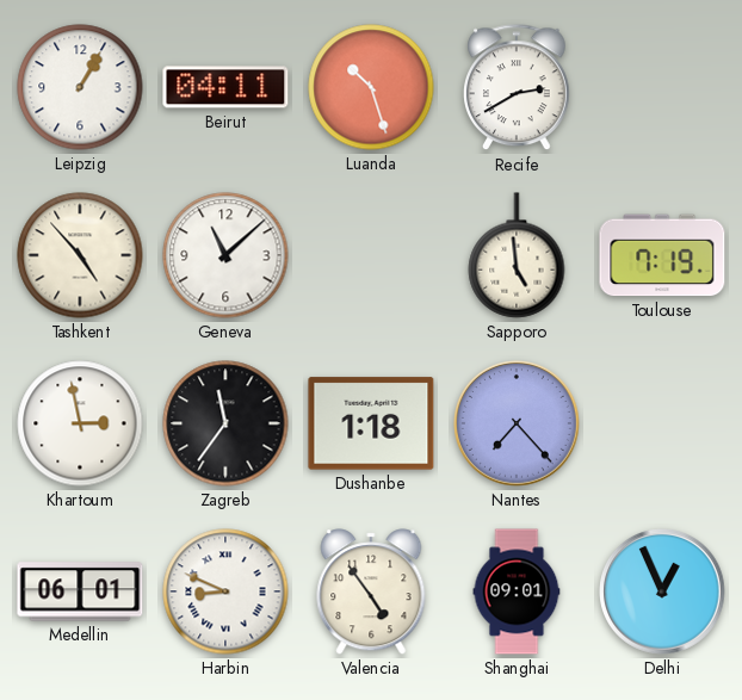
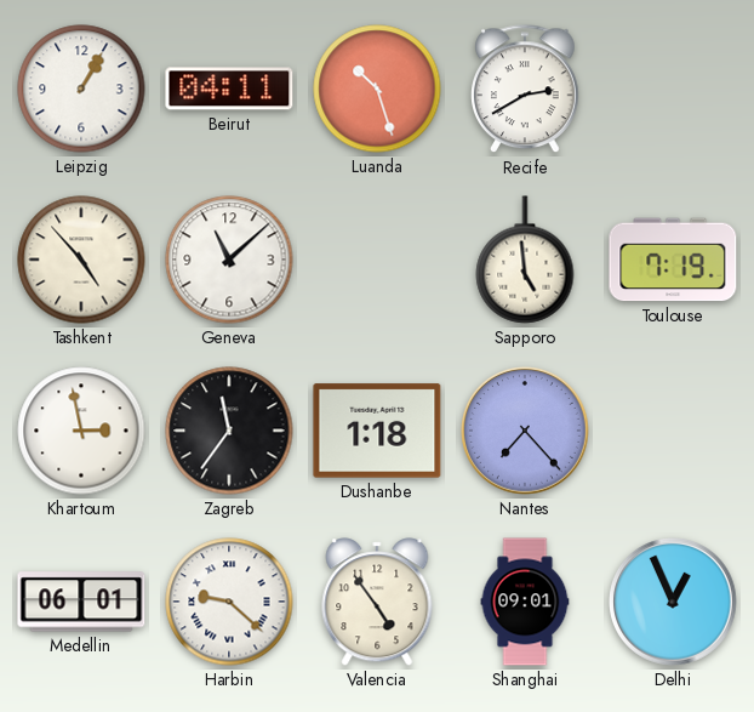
Harbin: 8:49 -> 9:22 (229, 602)
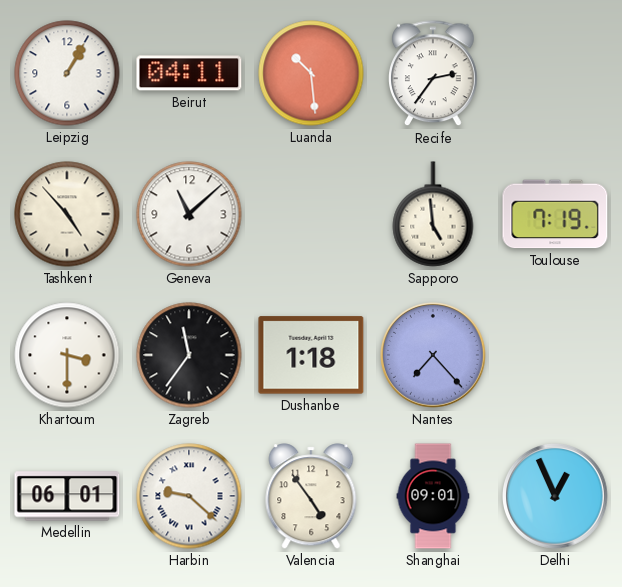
Luanda: 10:27 -> 10:29 (311, 73)
Recife: 2:40 -> 2:36 (433, 74)
Khartoum: 2:58 -> 3:30 (67, 355)
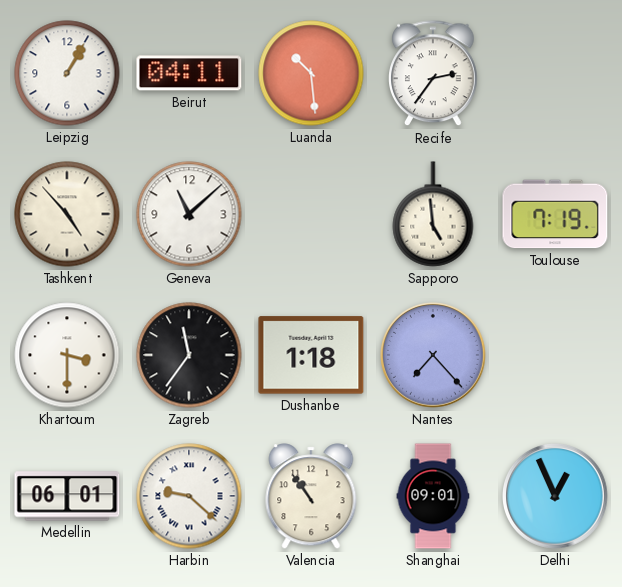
Valencia: 4:54 -> 10:54 (311, 496)
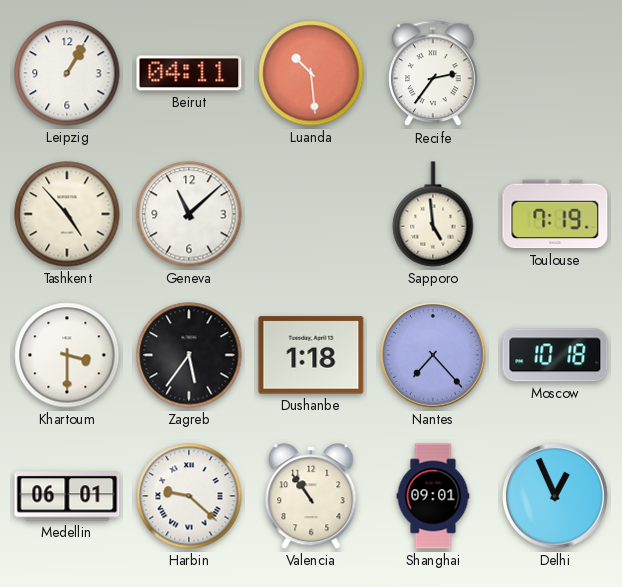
Zagreb: 11:36 -> 5:36 (189, 355)
Moscow: none -> 10:18 (555, 355)
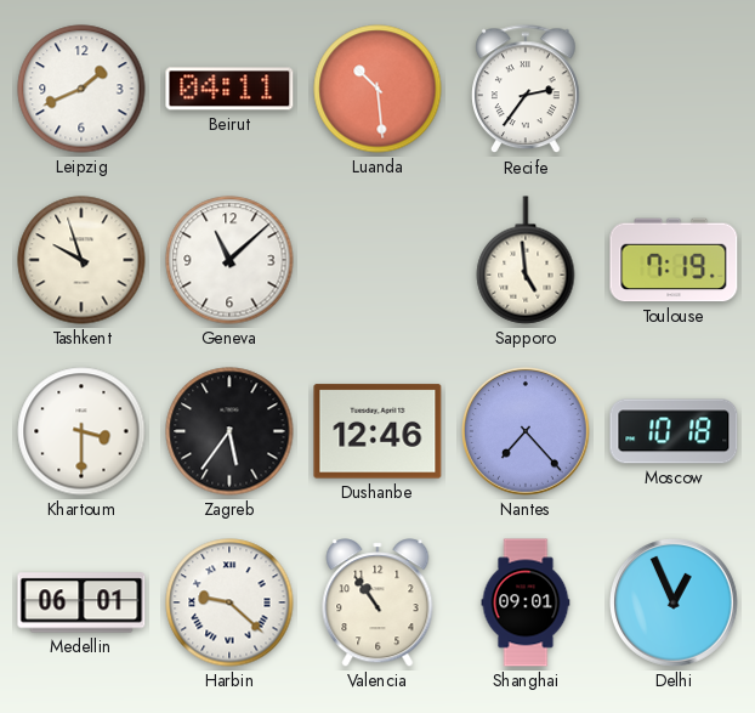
Leipzig: 1:05 -> 1:41 (81, 89)
Tashkent: 4:53 -> 9:57 (81, 260)
Dushanbe: 1:18 -> 12:46 (377, 431)
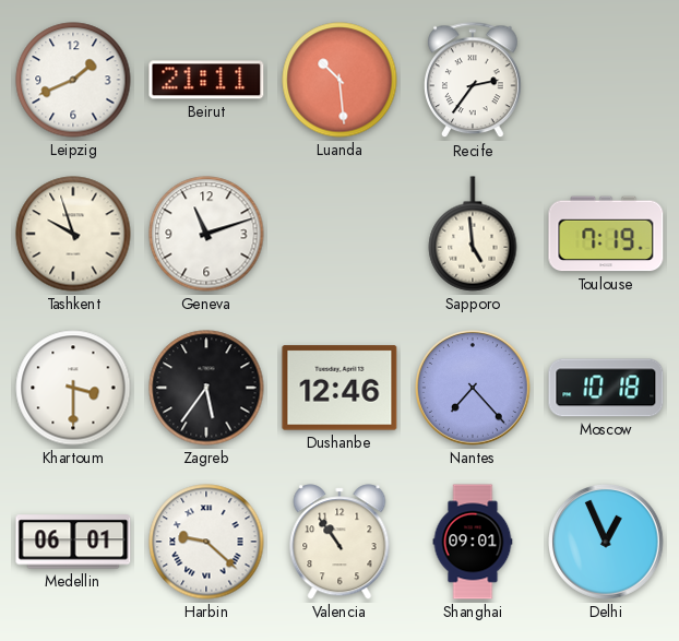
Beirut: 04:11 -> 21:11 (206, 80)
Geneva: 11:08 -> 11:12 (206, 234)
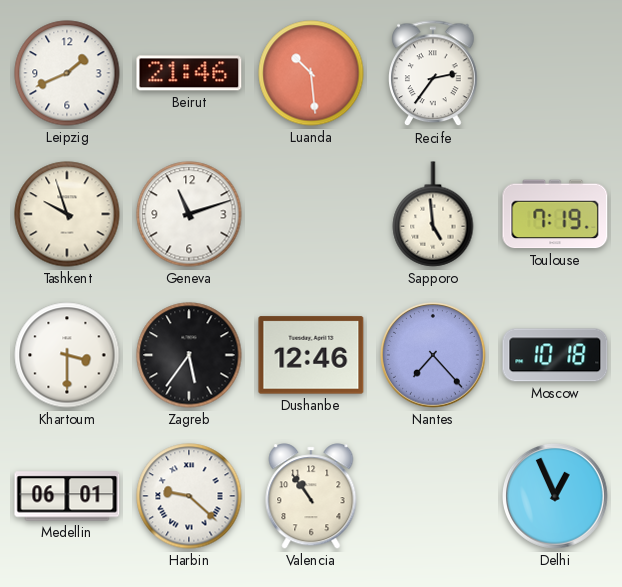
Beirut: 21:11 -> 21:46 (189, 73)
Shanghai: 09:01 -> none (473, 542)
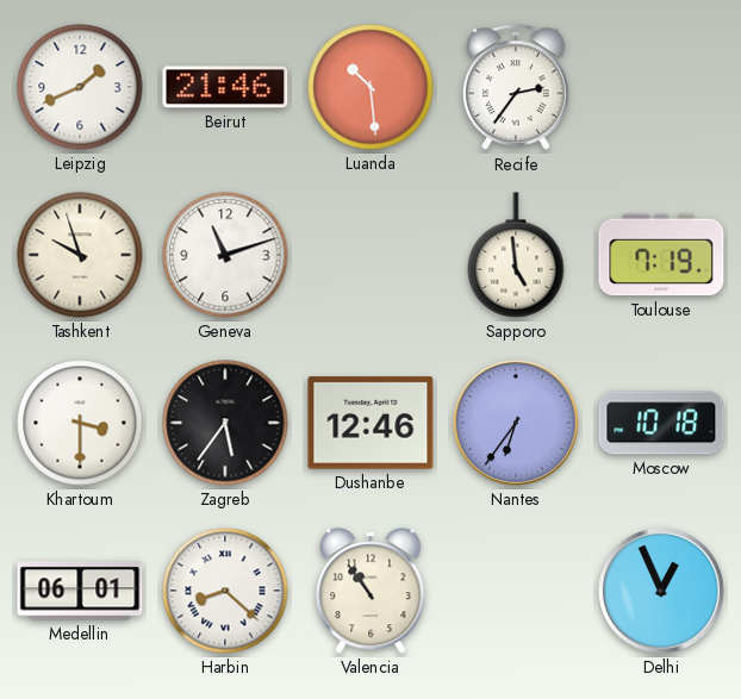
Nantes: 7:23 -> 6:36 (517, 424)
Harbin: 9:22 -> 8:22 (225, 591)
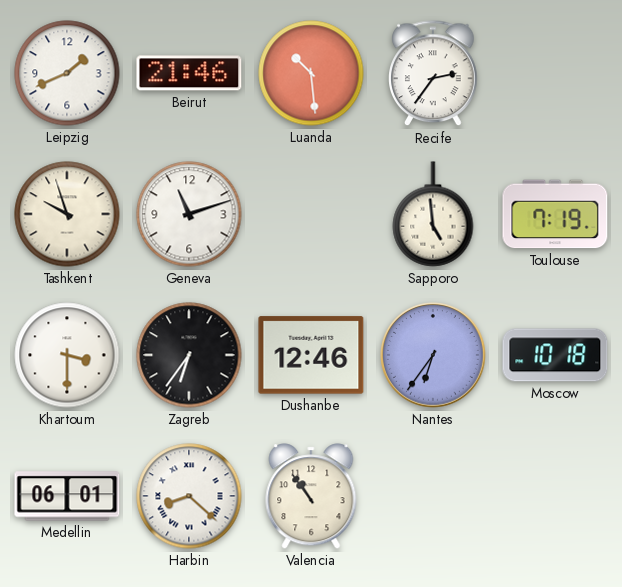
Zagreb: 5:36 -> 6:36 (189, 355)
Delhi: 12:56 -> none (662, 592)
